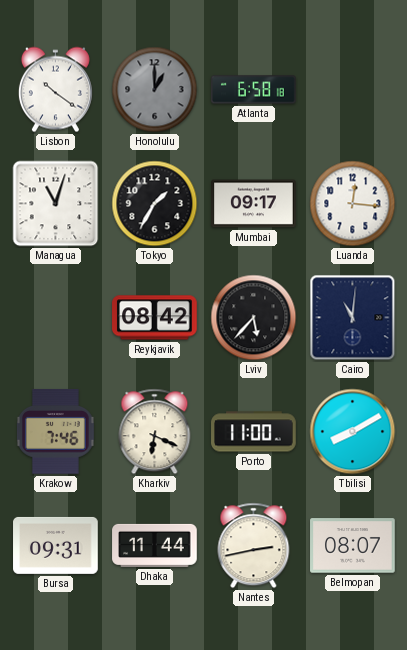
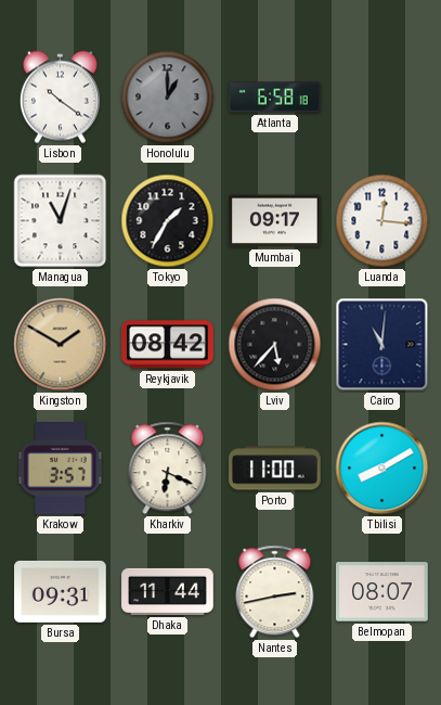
Kingston: none -> 1:50 (61, 345)
Krakow: 7:46 -> 3:57 (60, 469)
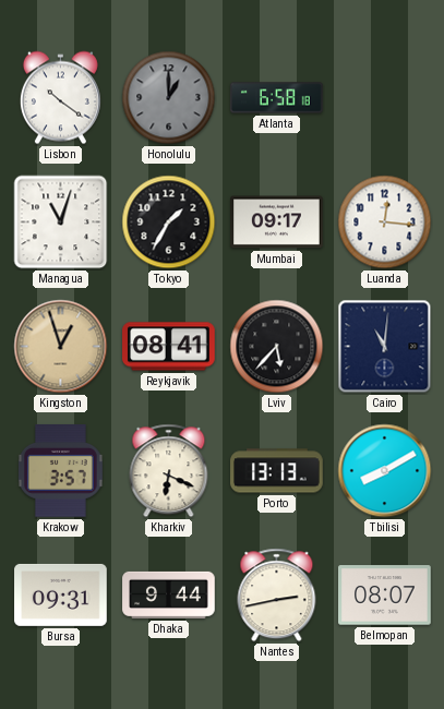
Kingston: 1:50 -> 12:57 (61, 347)
Reykjavik: 08:42 -> 08:41 (169, 347)
Porto: 11:00 -> 13:13 (277, 471)
Dhaka: 11:44 -> 9:44 (169, 594)
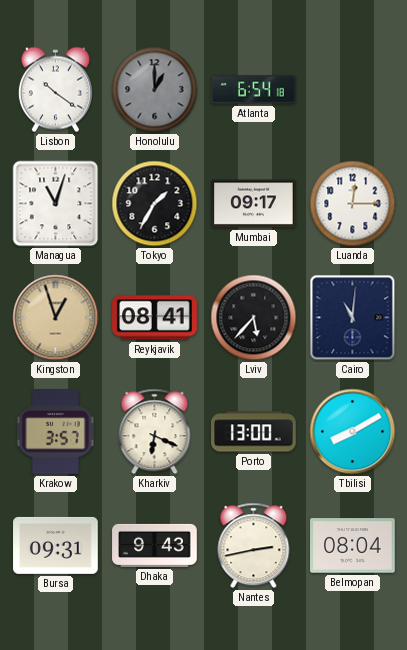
Atlanta: 6:58 -> 6:54 (254, 90)
Luanda: 12:16 -> 12:15 (353, 204)
Porto: 13:13 -> 13:00 (254, 432)
Dhaka: 9:44 -> 9:43 (155, 545)
Belmopan: 08:07 -> 08:04 (353, 546)
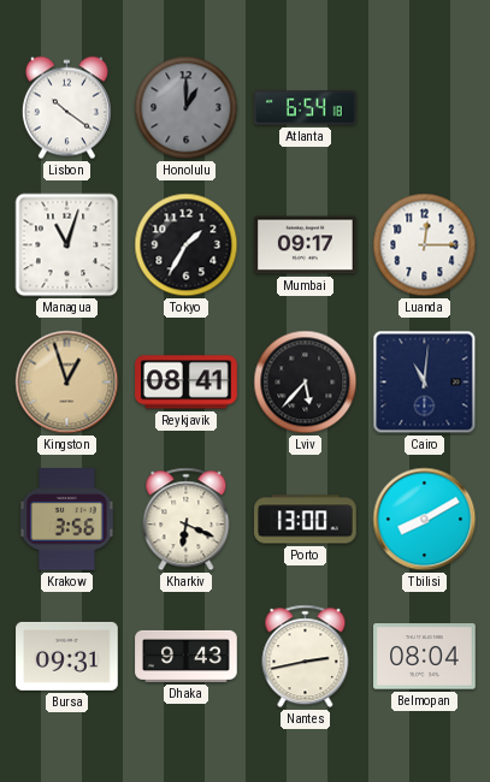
Krakow: 3:57 -> 3:56 (66, 520)
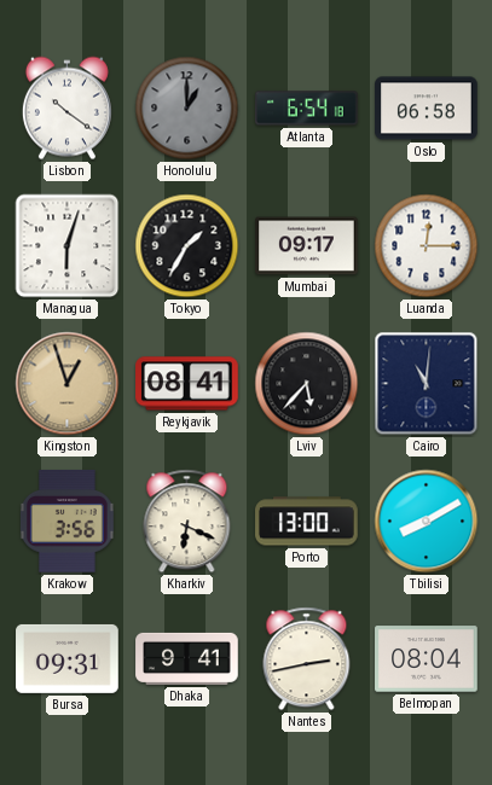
Oslo: none -> 06:58 (427, 109)
Managua: 11:03 -> 6:03 (68, 246)
Dhaka: 9:43 -> 9:41 (187, 658)
